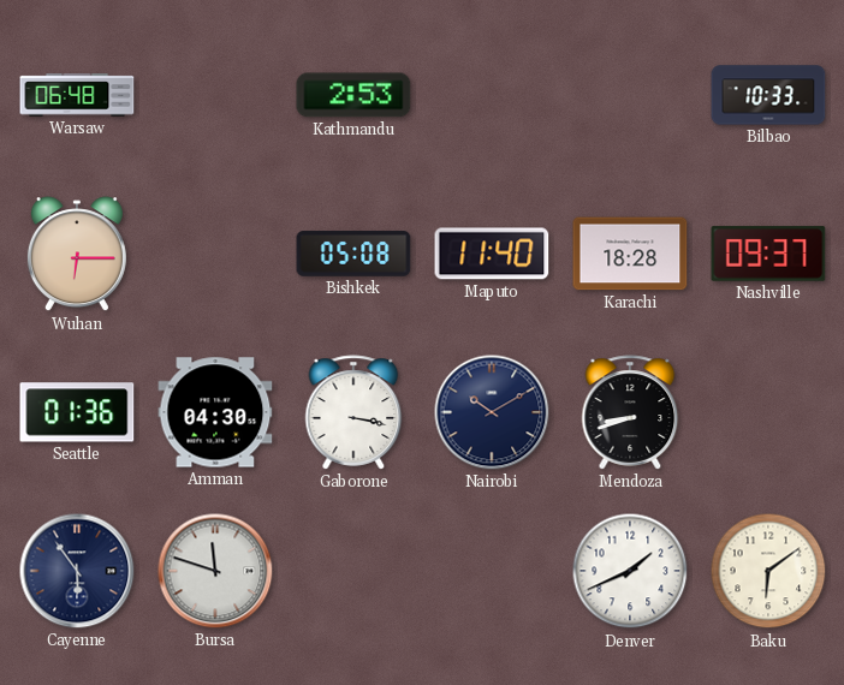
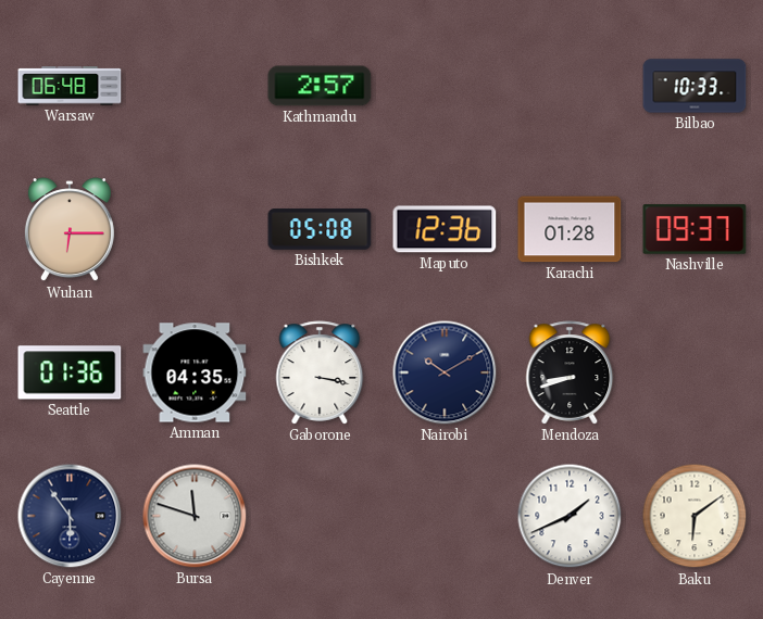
Kathmandu: 2:53 -> 2:57 (320, 86)
Maputo: 11:40 -> 12:36 (445, 229)
Karachi: 18:28 -> 01:28 (570, 229)
Amman: 04:30 -> 04:35 (195, 372)
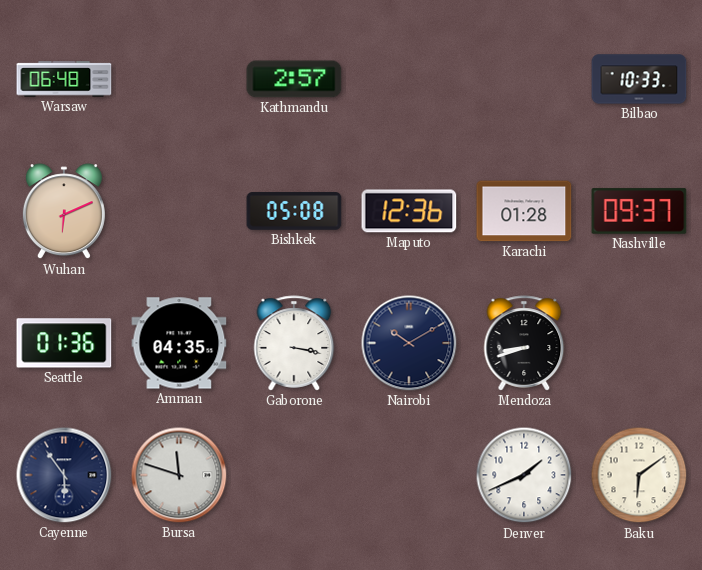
Wuhan: 6:15 -> 6:11 (64, 212)
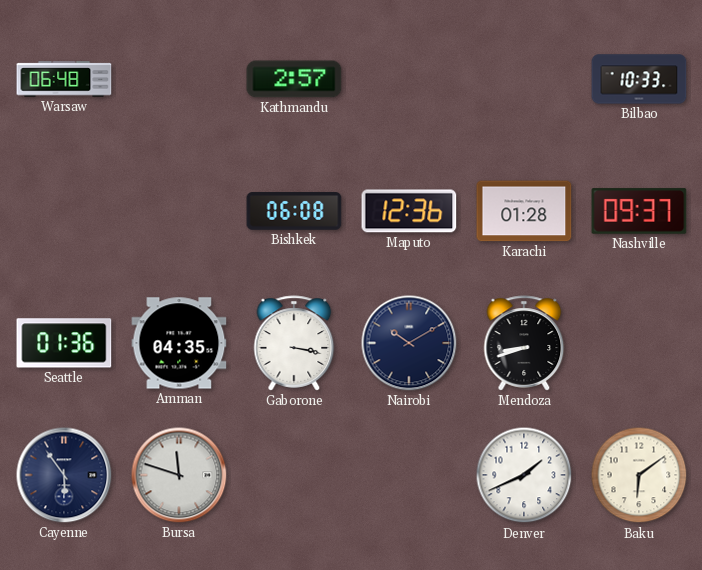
Wuhan: 6:11 -> none (64, 212)
Bishkek: 05:08 -> 06:08 (294, 211)
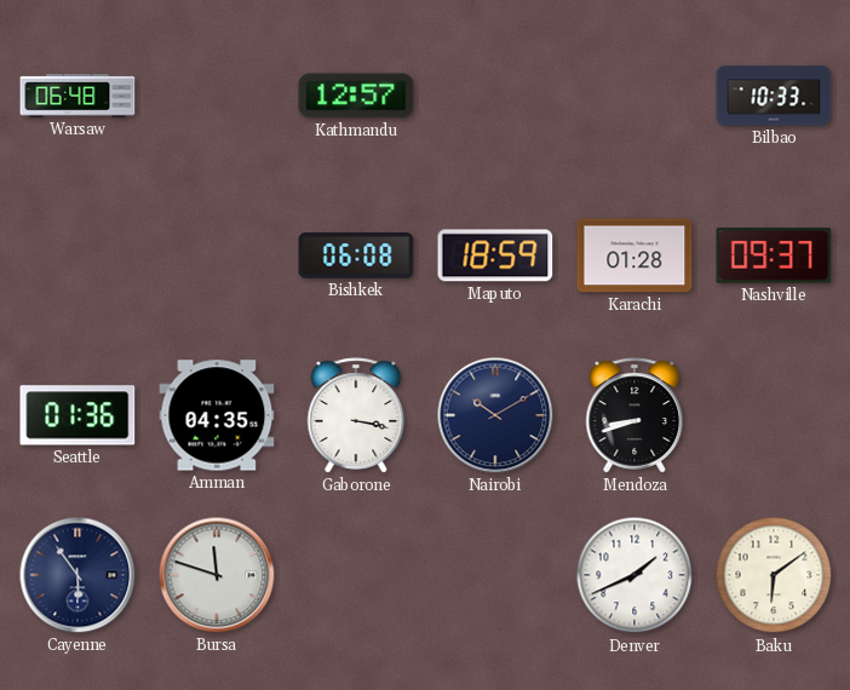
Kathmandu: 2:57 -> 12:57 (356, 96)
Maputo: 12:36 -> 18:59 (495, 255)
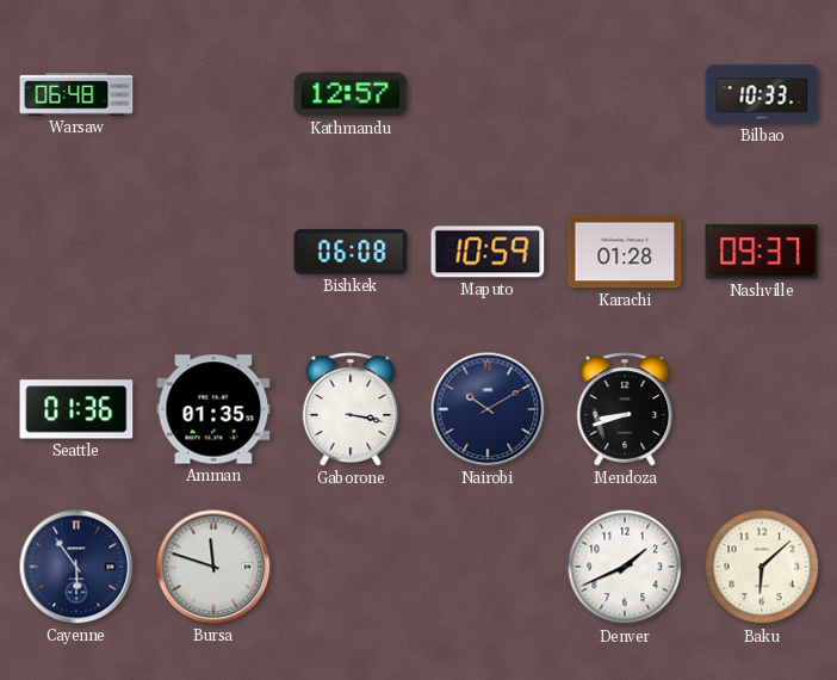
Maputo: 18:59 -> 10:59 (488, 252)
Amman: 04:35 -> 01:35 (213, 409)
Baku: 6:09 -> 6:08 (762, 567)
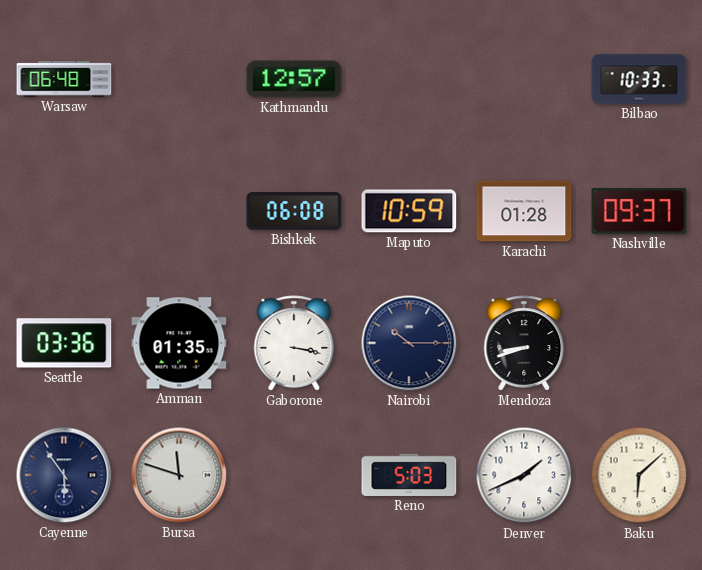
Seattle: 01:36 -> 03:36 (64, 343)
Nairobi: 10:10 -> 10:15 (409, 343)
Reno: none -> 5:03 (409, 475)
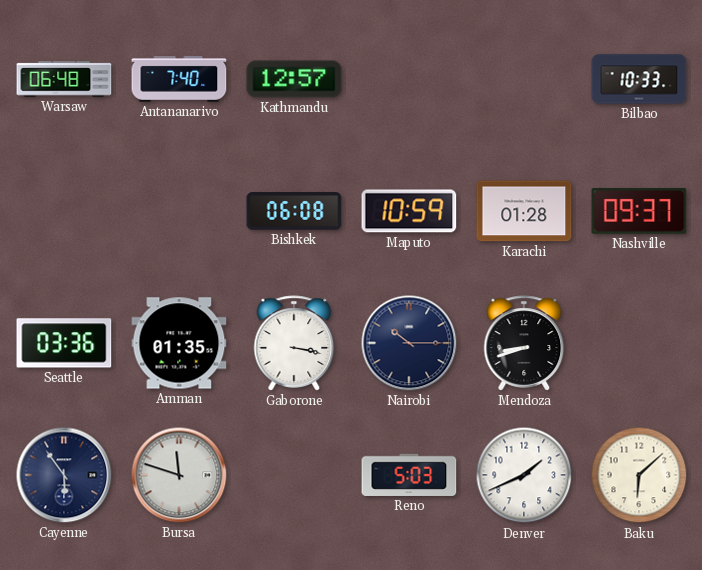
Antananarivo: none -> 7:40 (179, 79)
